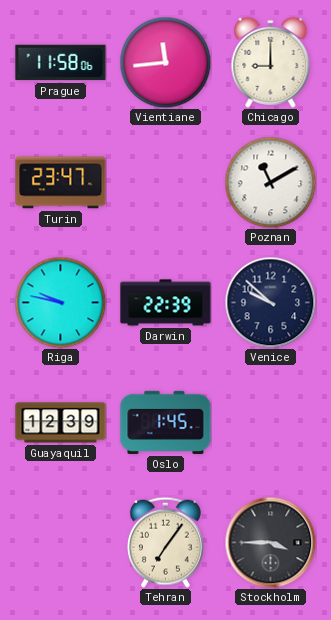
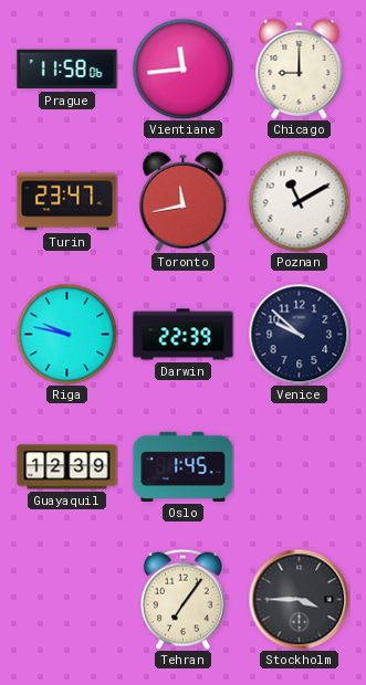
Toronto: none -> 11:43 (184, 201)
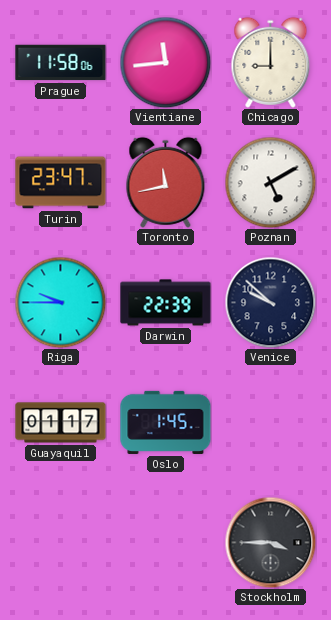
Poznan: 11:10 -> 5:10 (270, 182)
Riga: 9:47 -> 9:45 (60, 302)
Guayaquil: 12:39 -> 01:17 (61, 423)
Tehran: 7:06 -> none (182, 599)
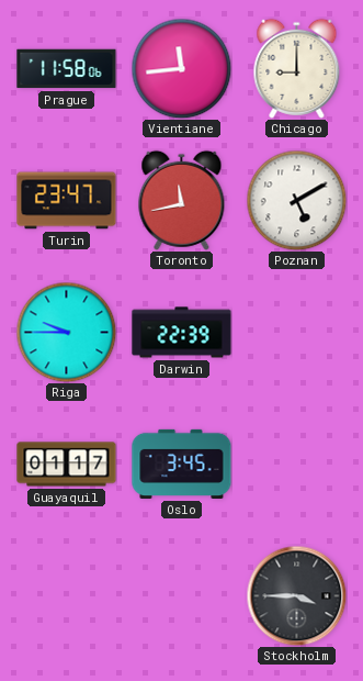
Venice: 9:52 -> none (270, 302)
Oslo: 1:45 -> 3:45 (182, 464)
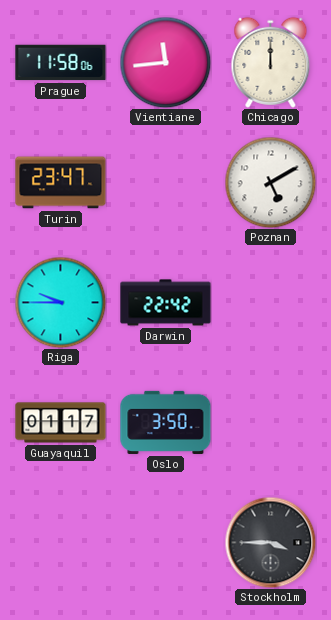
Chicago: 9:00 -> 12:00 (271, 62)
Toronto: 11:43 -> none (182, 200)
Darwin: 22:39 -> 22:42 (166, 303)
Oslo: 3:45 -> 3:50 (166, 422)
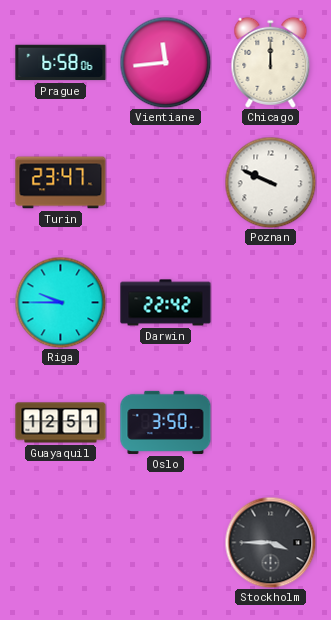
Prague: 11:58 -> 6:58 (61, 63)
Poznan: 5:10 -> 9:49 (270, 182)
Guayaquil: 01:17 -> 12:51 (61, 423)
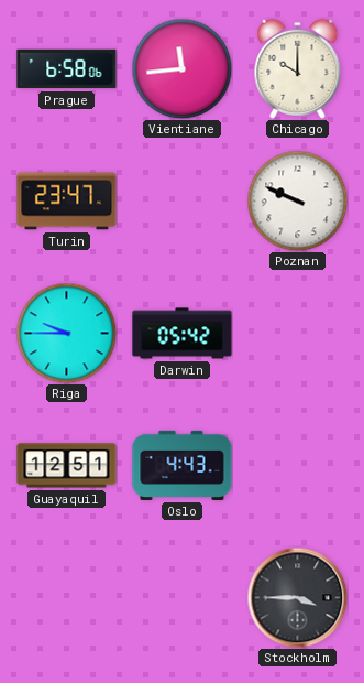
Chicago: 12:00 -> 10:00 (298, 68)
Darwin: 22:42 -> 05:42 (183, 334)
Oslo: 3:50 -> 4:43 (183, 465)
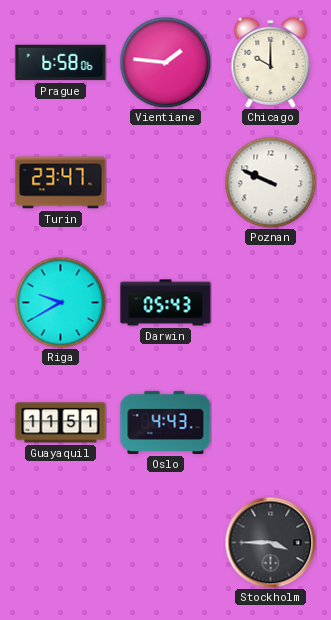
Vientiane: 11:44 -> 1:46 (165, 62)
Riga: 9:45 -> 9:40 (60, 302)
Darwin: 05:42 -> 05:43 (166, 303)
Guayaquil: 12:51 -> 11:51 (61, 423)
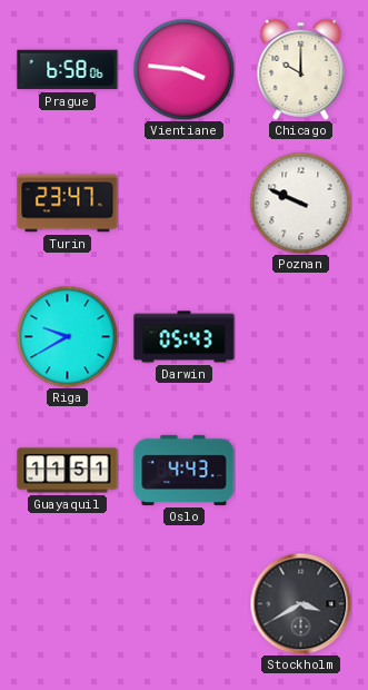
Vientiane: 1:46 -> 3:46 (183, 69)
Stockholm: 3:45 -> 3:40 (300, 603)
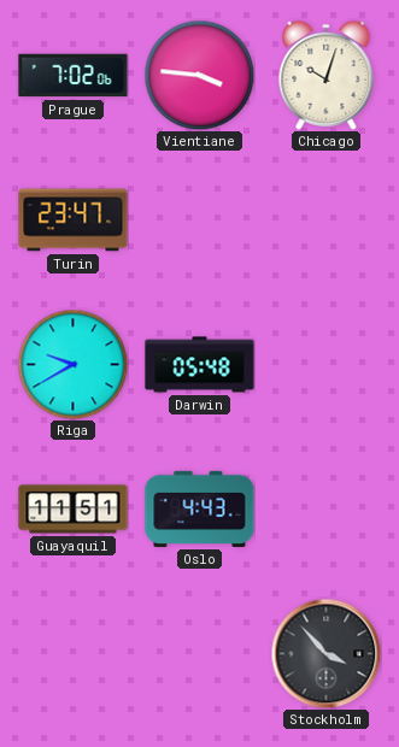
Prague: 6:58 -> 7:02 (74, 76)
Chicago: 10:00 -> 10:03 (327, 75)
Poznan: 9:49 -> none (300, 203)
Darwin: 05:43 -> 05:48 (200, 365)
Stockholm: 3:40 -> 3:53 (325, 653)
